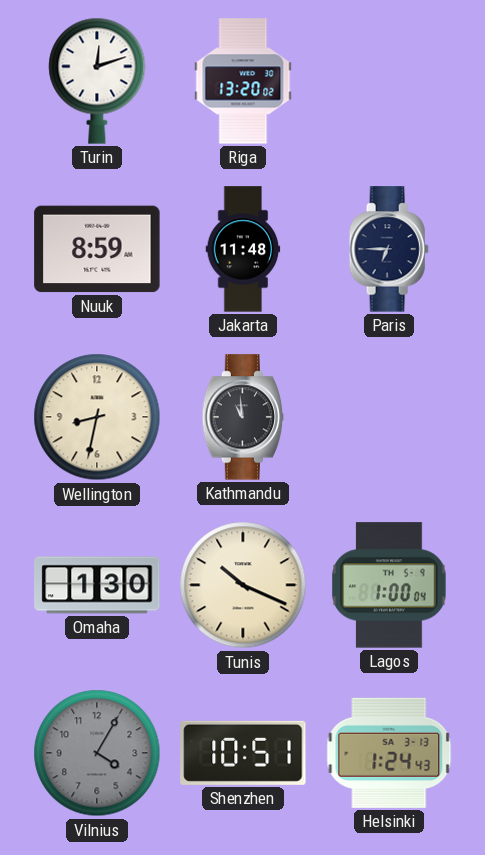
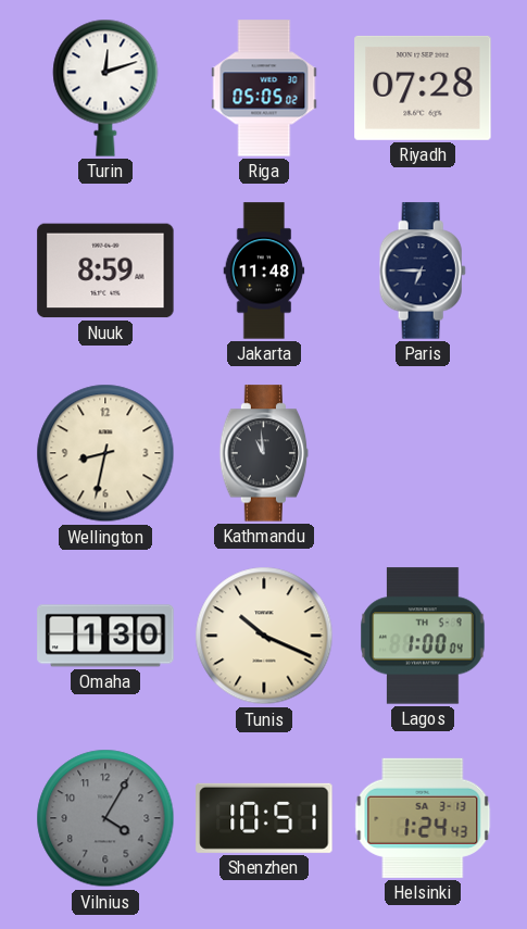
Riga: 13:20 -> 05:05 (264, 88)
Riyadh: none -> 07:28 (423, 88)
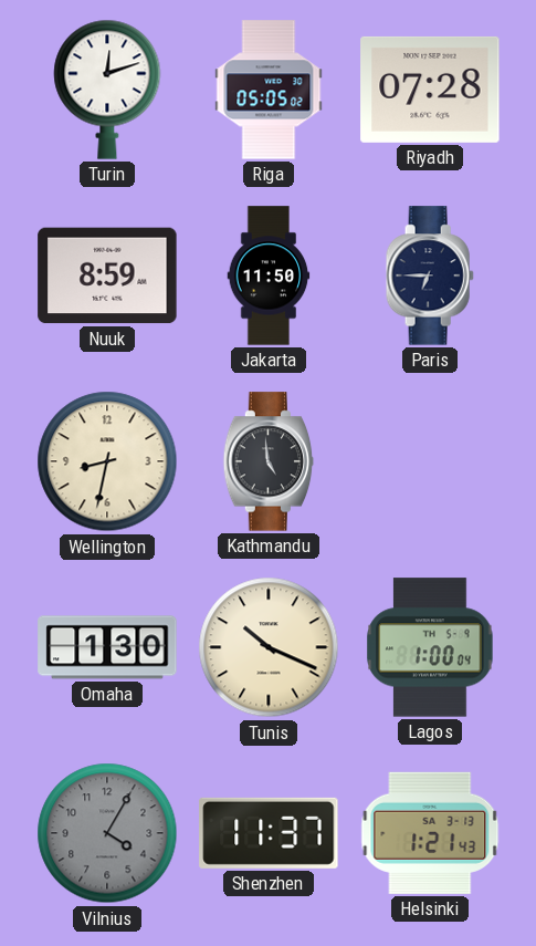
Jakarta: 11:48 -> 11:50 (269, 276)
Kathmandu: 10:59 -> 4:59 (269, 461)
Shenzhen: 10:51 -> 11:37 (269, 833)
Helsinki: 1:24 -> 1:21 (430, 833)
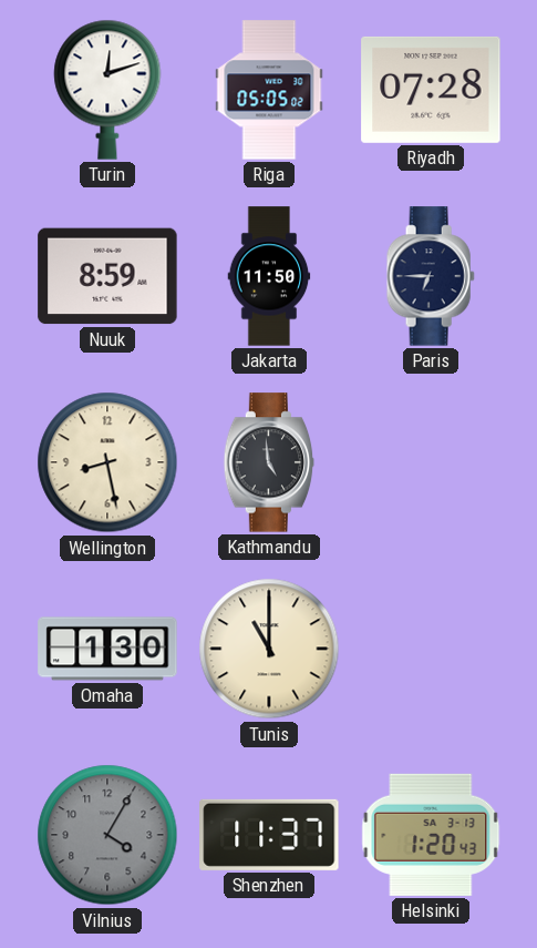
Wellington: 8:32 -> 8:28 (107, 462)
Tunis: 10:19 -> 11:00 (269, 649)
Lagos: 1:00 -> none (430, 647)
Helsinki: 1:21 -> 1:20 (431, 835)
